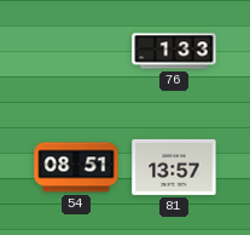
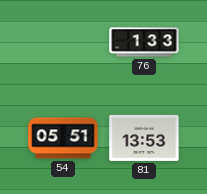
54: 08:51 -> 05:51 (63, 138)
81: 13:57 -> 13:53 (144, 138)
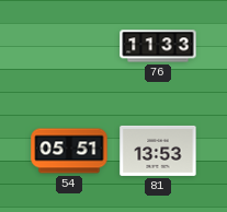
76: 1:33 -> 11:33 (158, 46)
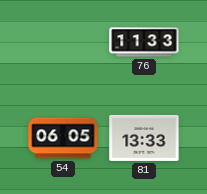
54: 05:51 -> 06:05 (63, 138)
81: 13:53 -> 13:33 (144, 138)
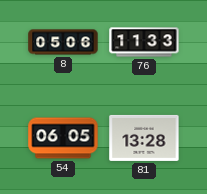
8: none -> 05:06 (63, 42)
81: 13:33 -> 13:28 (144, 138)
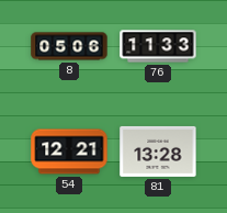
54: 06:05 -> 12:21 (69, 152)
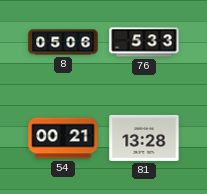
76: 11:33 -> 5:33 (144, 42)
54: 12:21 -> 00:21 (63, 138)
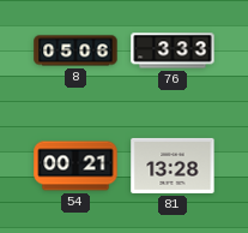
76: 5:33 -> 3:33 (173, 50)
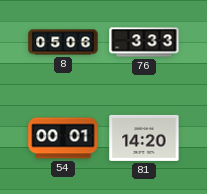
54: 00:21 -> 00:01 (63, 138)
81: 13:28 -> 14:20 (144, 138)
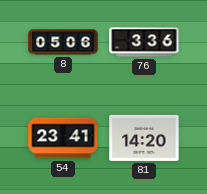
76: 3:33 -> 3:36 (144, 42)
54: 00:01 -> 23:41 (63, 138)
